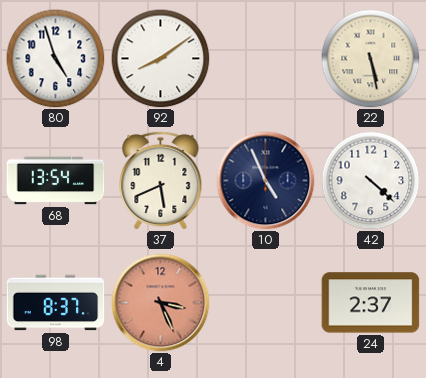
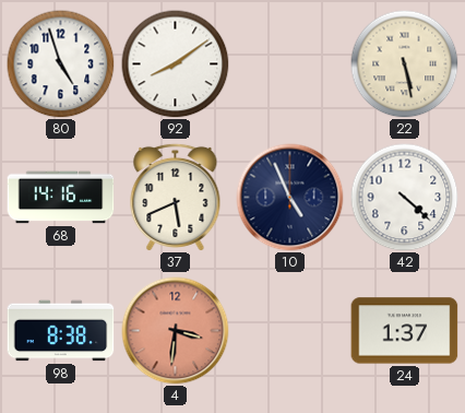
68: 13:54 -> 14:16 (61, 198)
98: 8:37 -> 8:38 (61, 331)
4: 3:26 -> 3:31 (176, 331)
24: 2:37 -> 1:37 (405, 331)
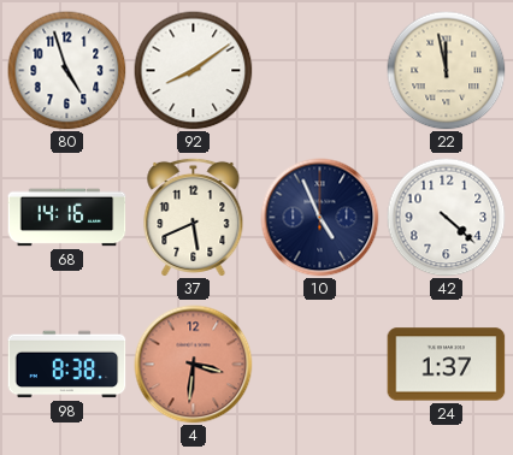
22: 5:28 -> 11:58 (447, 71)
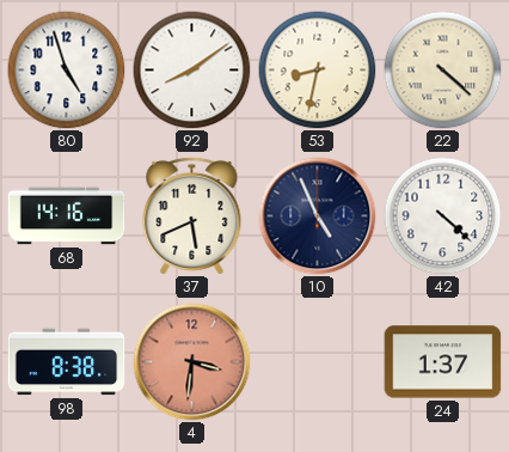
53: none -> 8:32 (318, 71)
22: 11:58 -> 4:22 (443, 71)
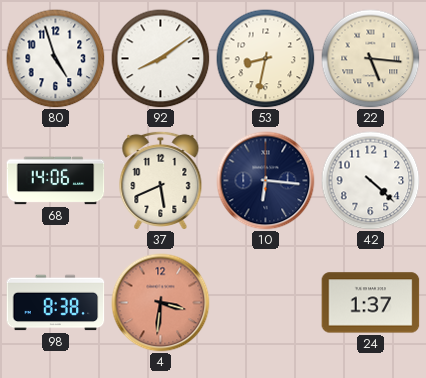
22: 4:22 -> 5:16 (371, 59)
68: 14:16 -> 14:06 (56, 181)
10: 4:56 -> 6:16 (266, 181)
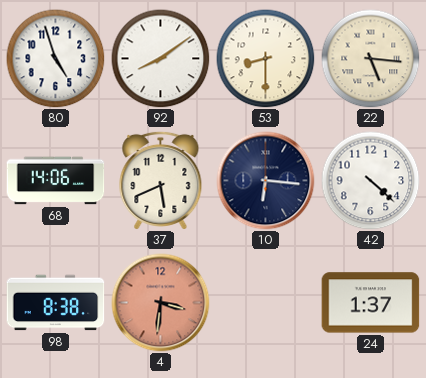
53: 8:32 -> 8:30 (266, 59)
